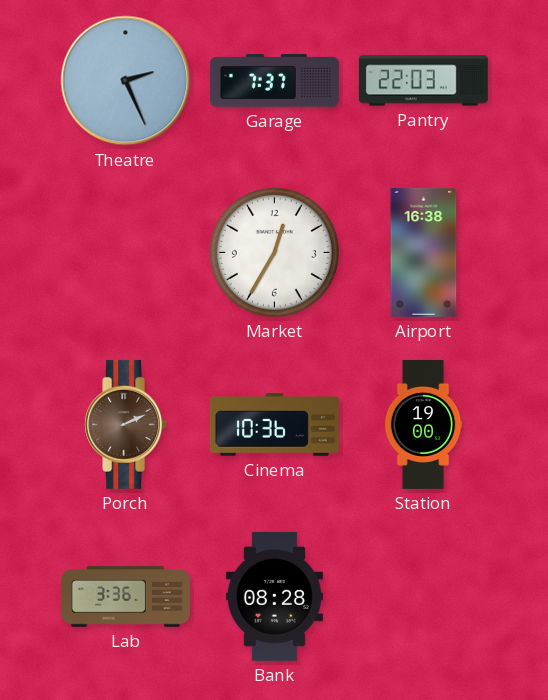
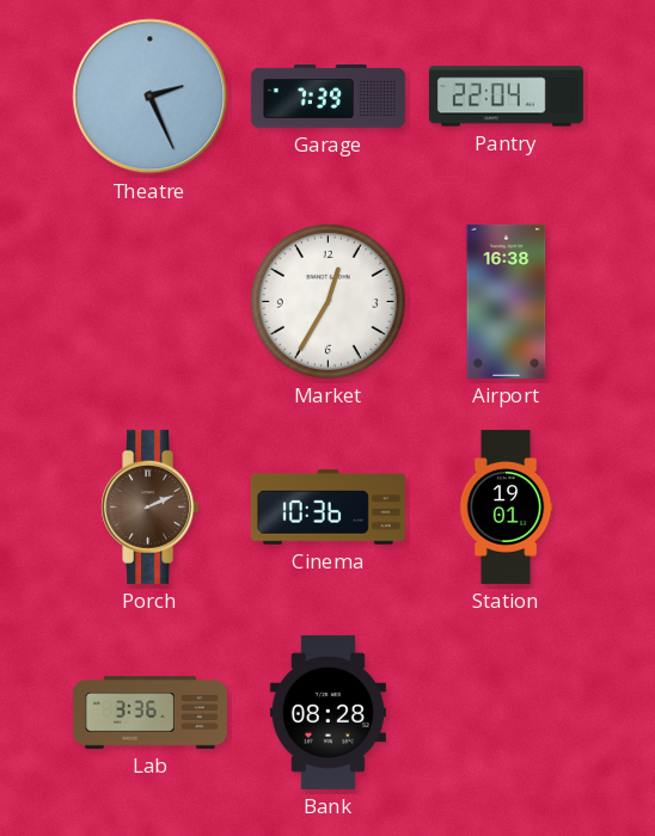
Garage: 7:37 -> 7:39 (327, 97)
Pantry: 22:03 -> 22:04 (506, 97)
Station: 19:00 -> 19:01 (506, 506)
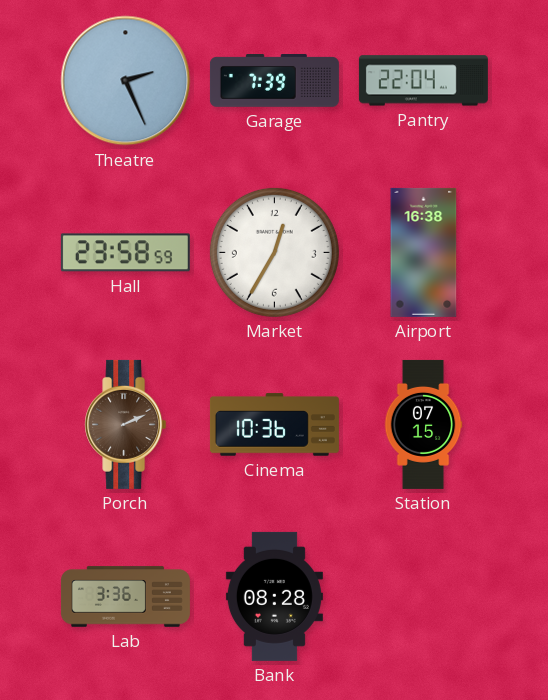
Hall: none -> 23:58 (125, 253)
Station: 19:01 -> 07:15 (423, 424)
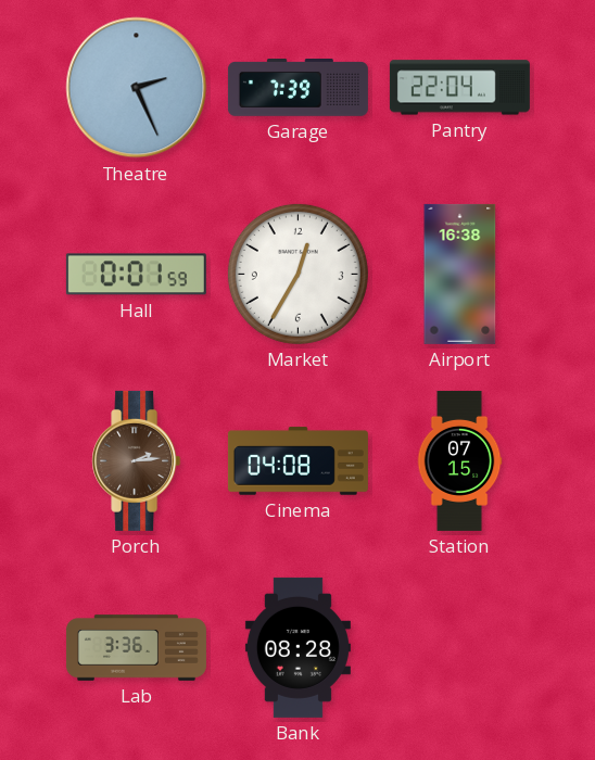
Hall: 23:58 -> 0:01 (136, 275)
Porch: 2:11 -> 2:14 (137, 460)
Cinema: 10:36 -> 04:08 (297, 461)
